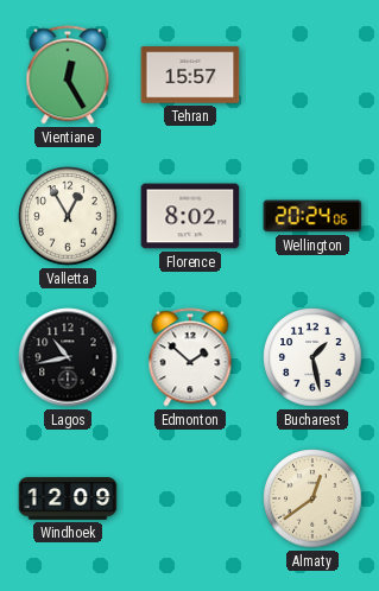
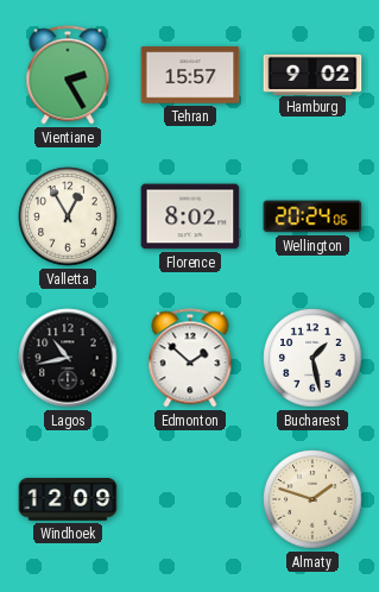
Vientiane: 12:25 -> 2:25 (68, 75)
Hamburg: none -> 9:02 (312, 74)
Almaty: 12:39 -> 1:48 (312, 499)
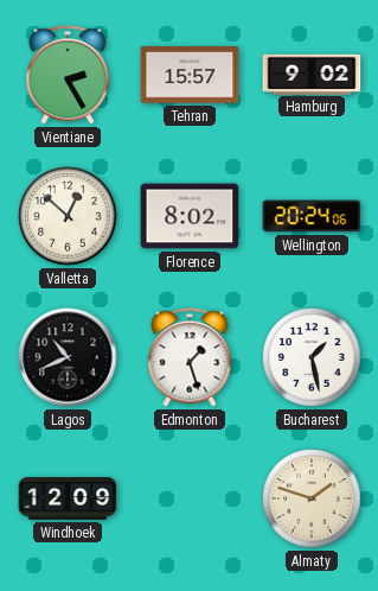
Valletta: 12:55 -> 12:52 (68, 216)
Lagos: 10:43 -> 10:41 (68, 357)
Edmonton: 1:52 -> 1:27 (190, 357)
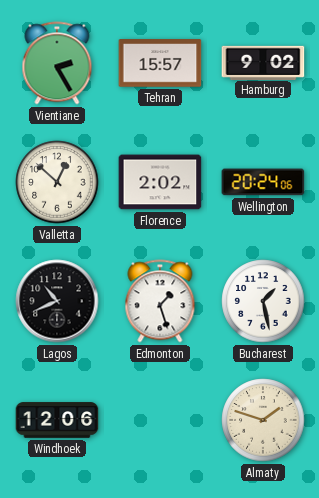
Florence: 8:02 -> 2:02 (160, 182)
Windhoek: 12:09 -> 12:06 (57, 420)
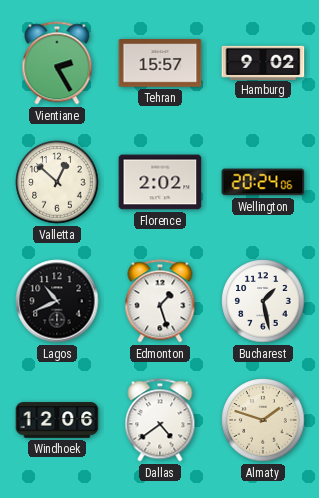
Dallas: none -> 4:39 (160, 420)
